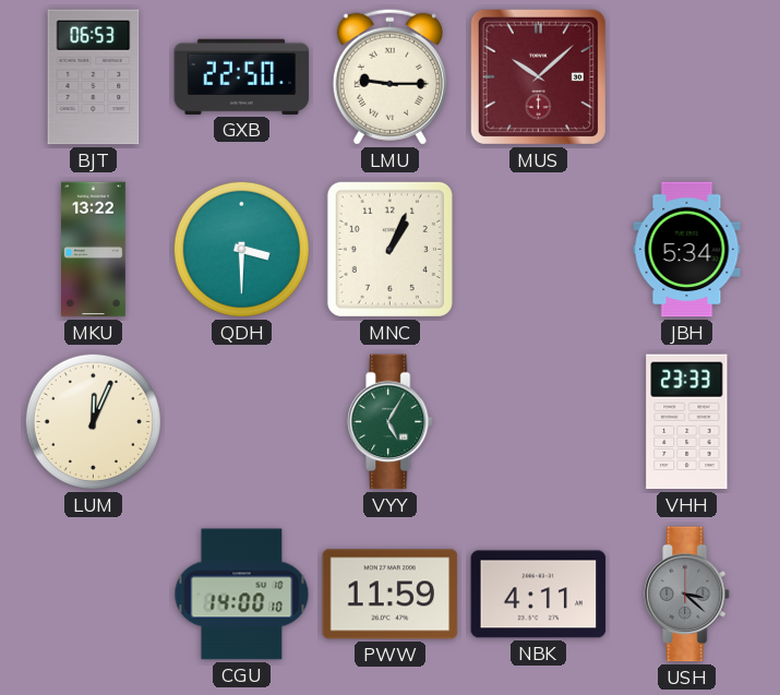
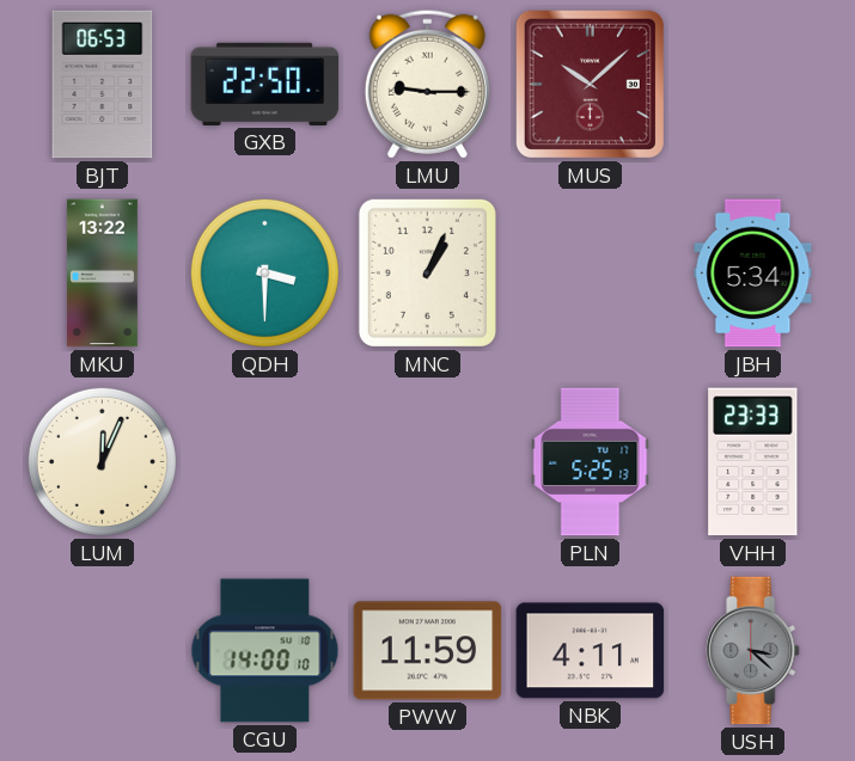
VYY: 5:05 -> none (391, 422)
PLN: none -> 5:25 (591, 462)
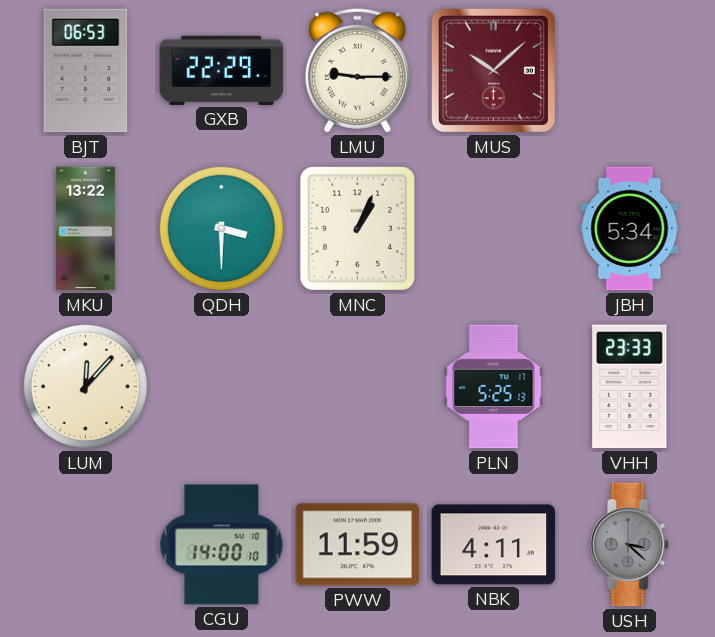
GXB: 22:50 -> 22:29 (222, 70)
LUM: 12:04 -> 12:07 (85, 386)
